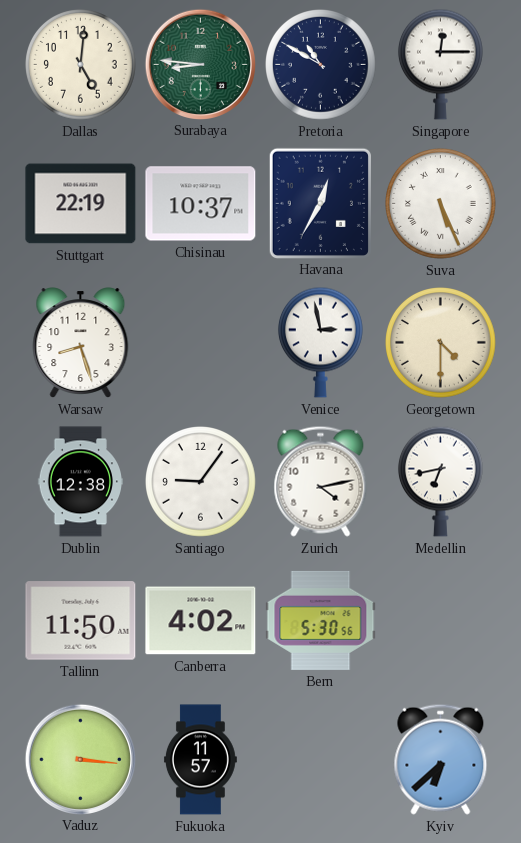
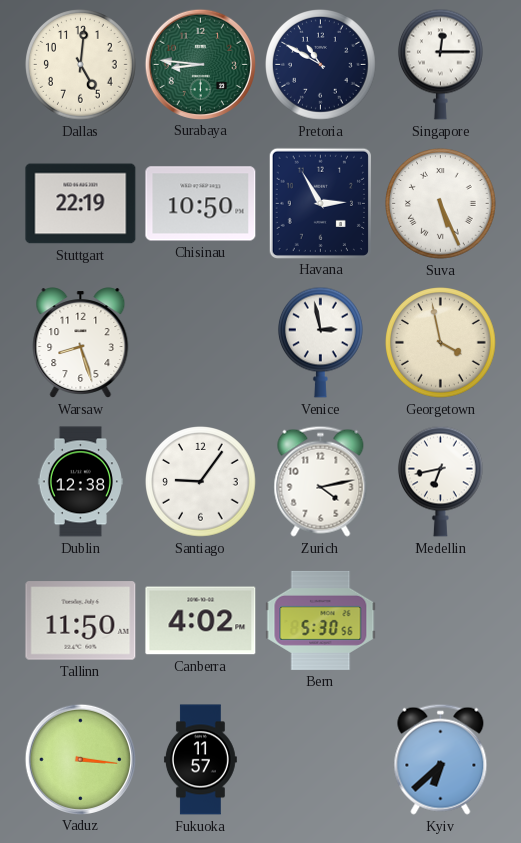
Chisinau: 10:37 -> 10:50 (201, 204)
Havana: 12:35 -> 2:55 (320, 203)
Georgetown: 4:30 -> 3:58 (441, 343)
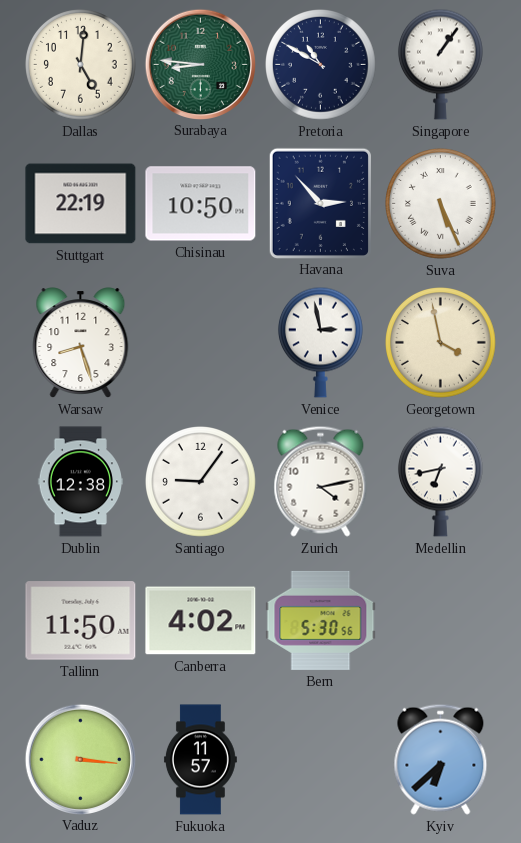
Singapore: 12:15 -> 1:06 (440, 64)
Havana: 2:55 -> 2:53 (320, 203)
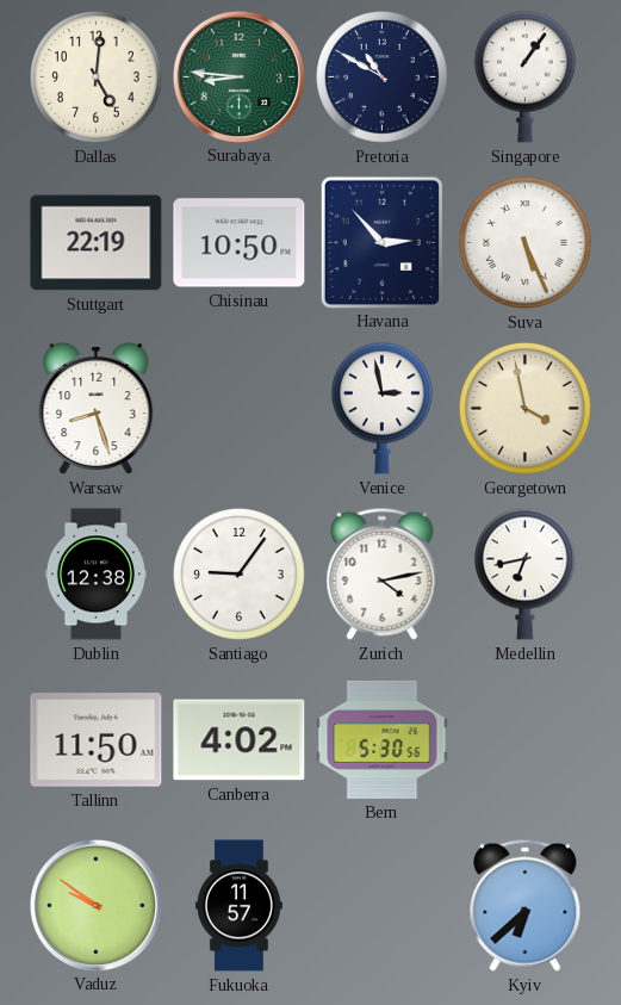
Vaduz: 3:16 -> 9:51 (95, 905)
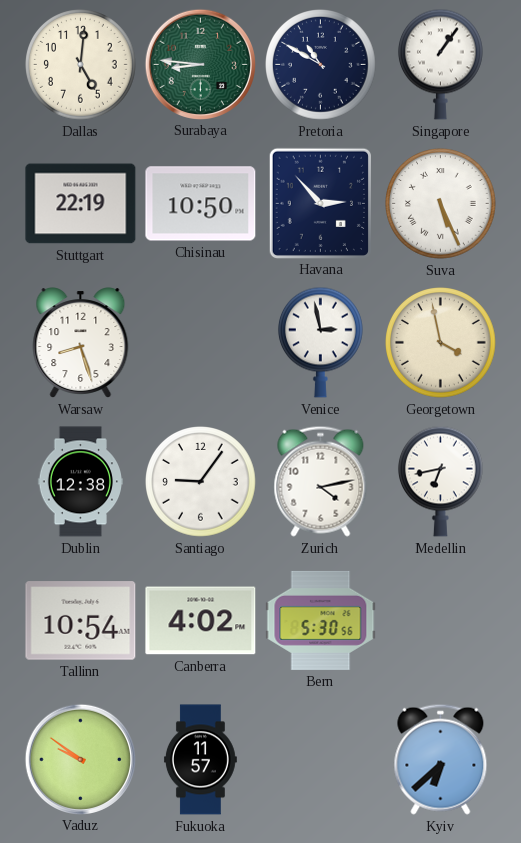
Tallinn: 11:50 -> 10:54 (81, 621)
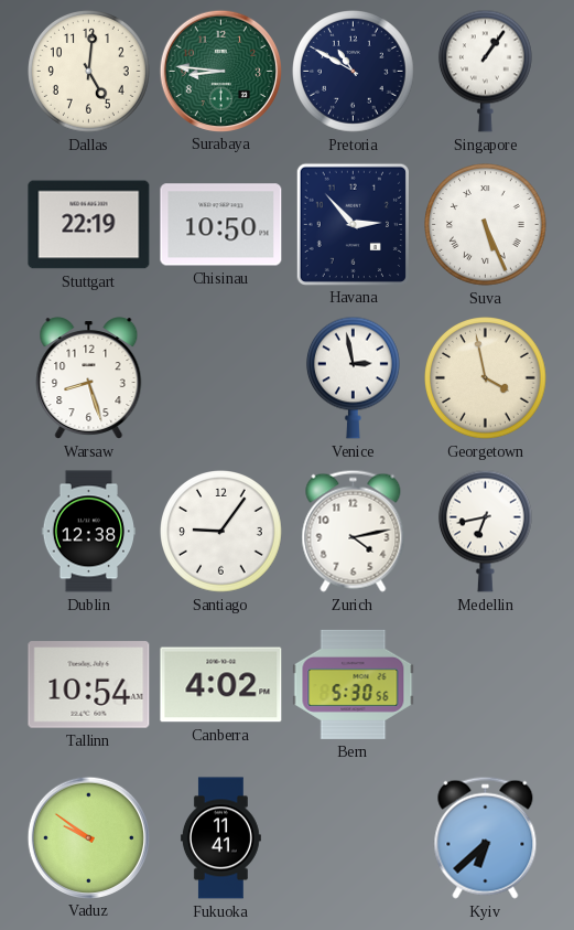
Fukuoka: 11:57 -> 11:41 (220, 838)
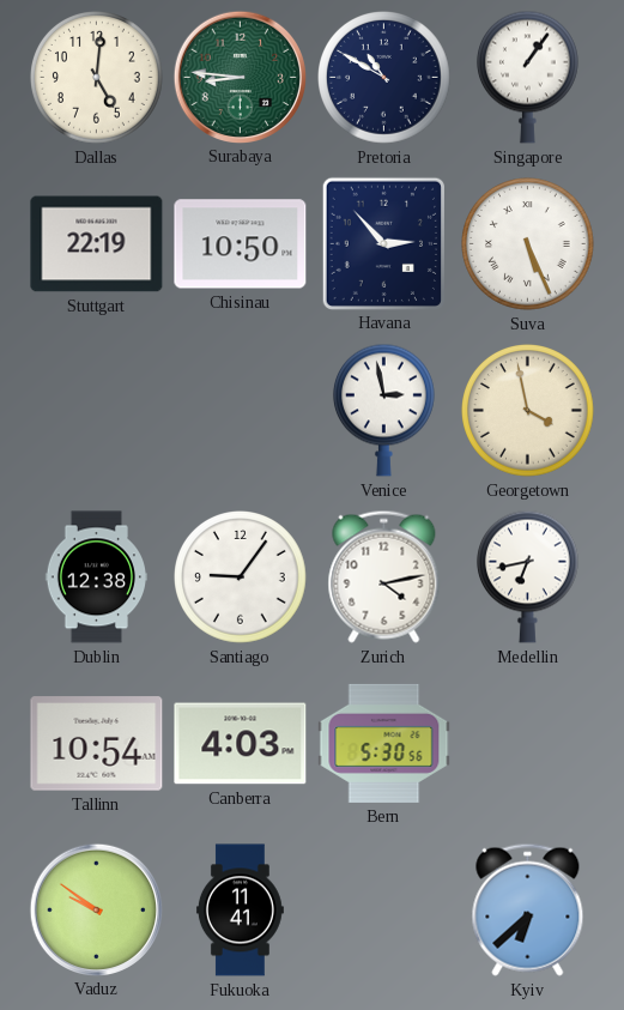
Warsaw: 8:27 -> none (89, 378)
Canberra: 4:02 -> 4:03 (241, 744)
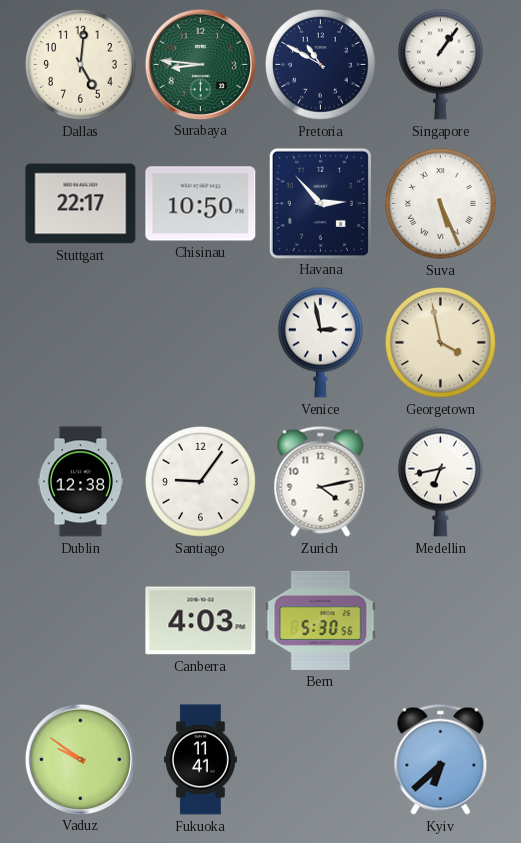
Stuttgart: 22:19 -> 22:17 (81, 204)
Tallinn: 10:54 -> none (97, 744)
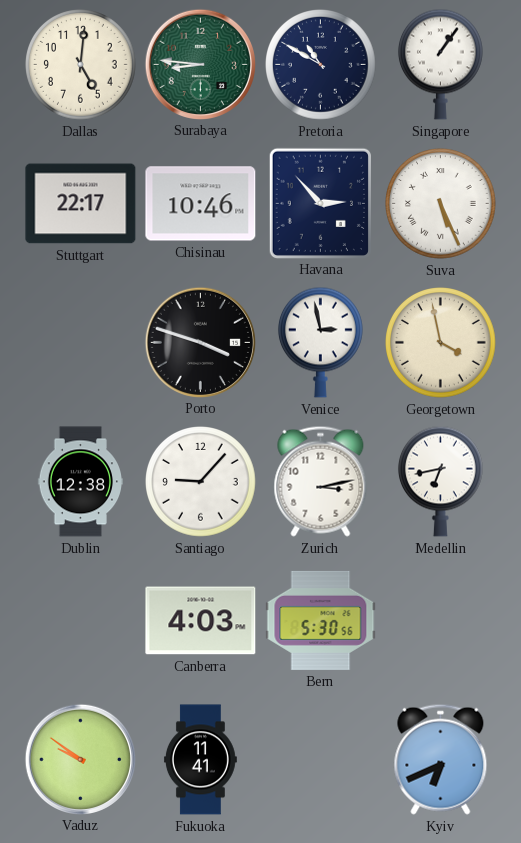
Chisinau: 10:50 -> 10:46 (201, 204)
Porto: none -> 3:48 (200, 342)
Santiago: 9:06 -> 9:07 (201, 482)
Zurich: 4:13 -> 3:13 (321, 481)
Kyiv: 6:38 -> 6:41 (441, 759)
